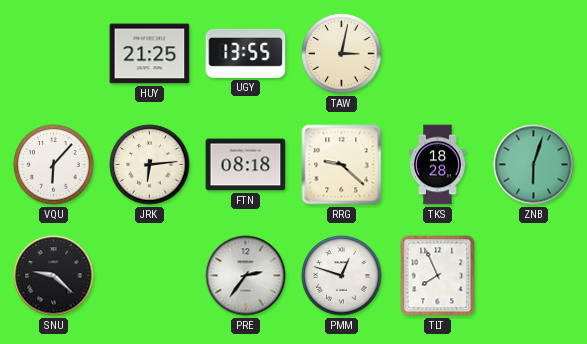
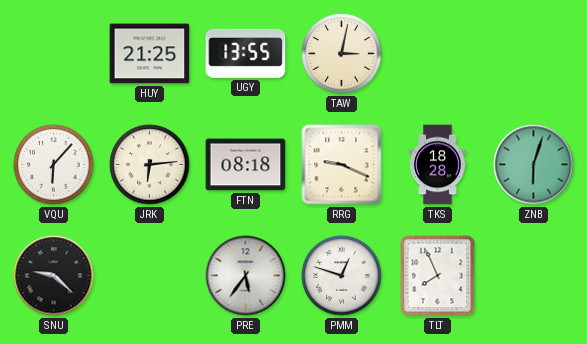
RRG: 9:22 -> 9:19 (342, 165)
PRE: 2:36 -> 5:36 (246, 276)
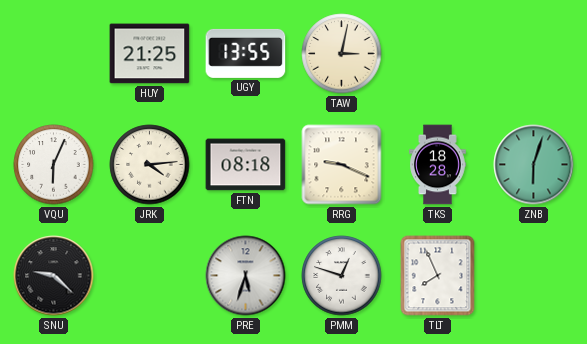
VQU: 6:07 -> 6:04 (54, 165)
JRK: 6:14 -> 4:14 (150, 165)
PRE: 5:36 -> 5:33 (246, 276)
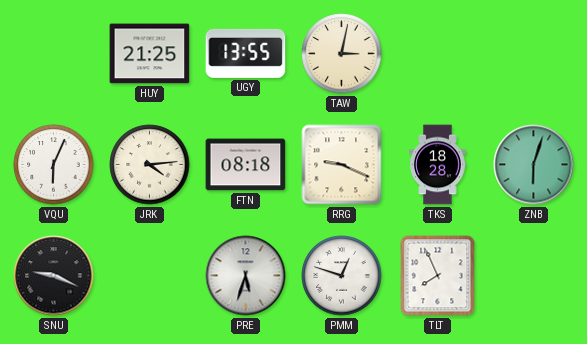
SNU: 9:22 -> 9:19 (54, 276)
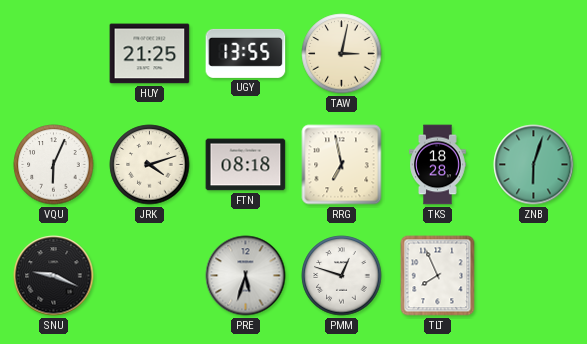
JRK: 4:14 -> 4:12 (150, 165)
RRG: 9:19 -> 6:58 (342, 165)
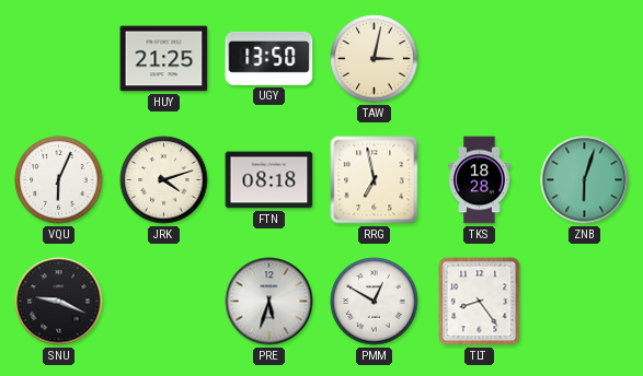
UGY: 13:55 -> 13:50 (269, 58)
PMM: 12:48 -> 12:50 (375, 302)
TLT: 7:56 -> 8:24 (480, 302)
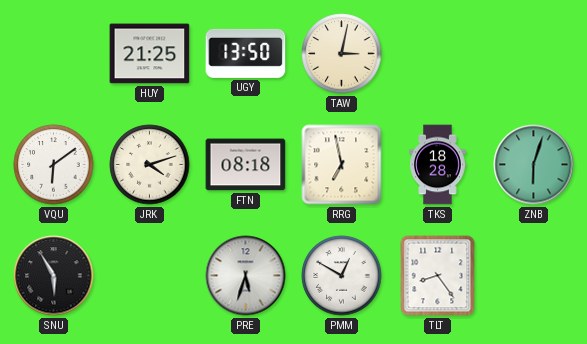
VQU: 6:04 -> 6:09 (54, 165)
SNU: 9:19 -> 5:55 (54, 276)
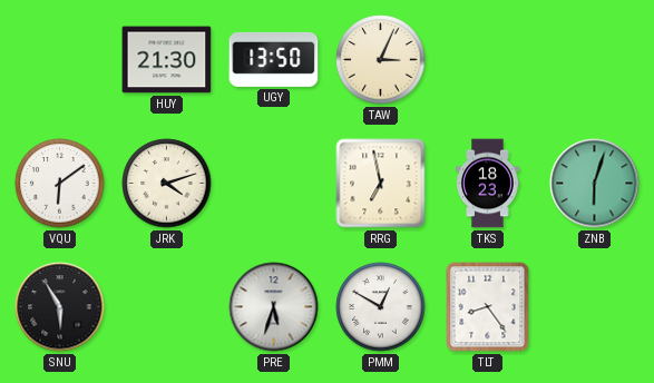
HUY: 21:25 -> 21:30 (167, 60)
TAW: 3:02 -> 3:04 (381, 60)
FTN: 08:18 -> none (246, 165)
TKS: 18:28 -> 18:23 (488, 184)
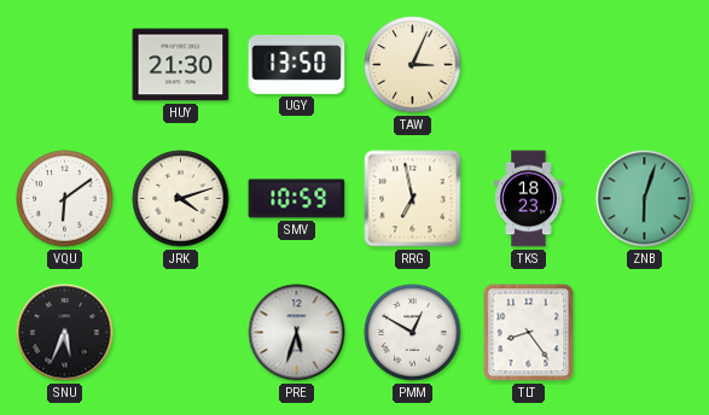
SMV: none -> 10:59 (297, 199)
SNU: 5:55 -> 5:34 (65, 333)
